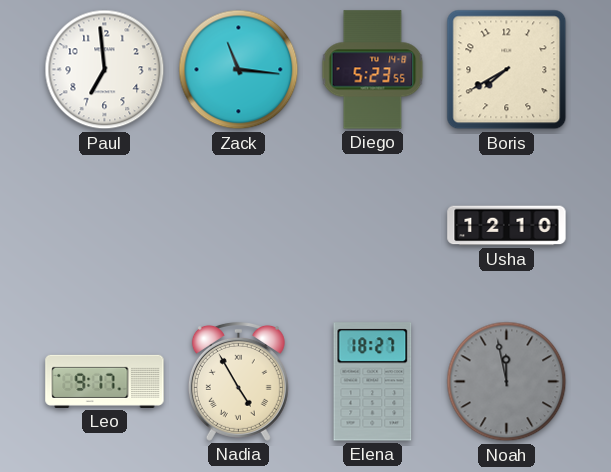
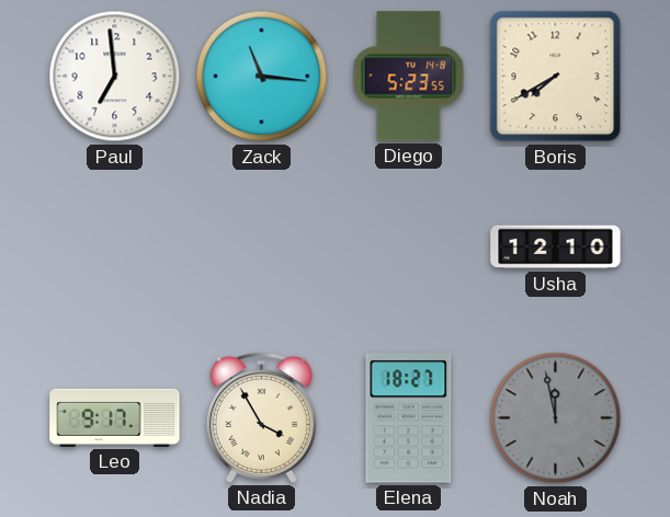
Nadia: 4:55 -> 3:55 (261, 417)
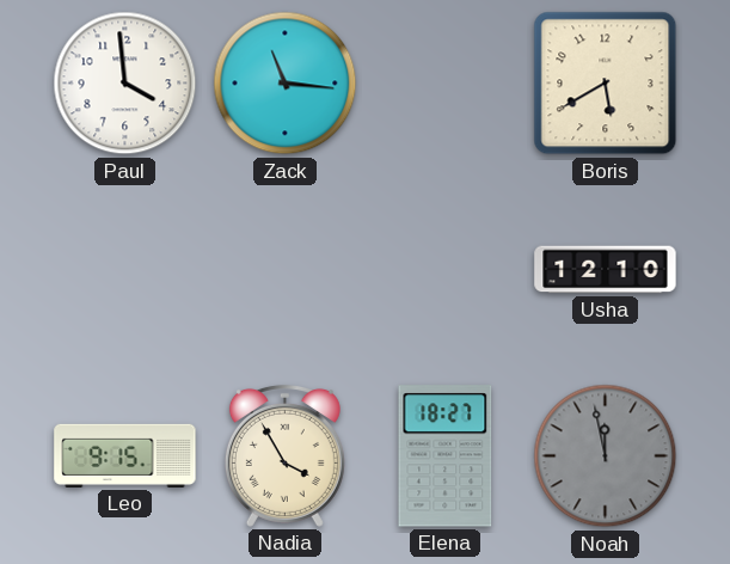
Paul: 6:59 -> 3:59 (125, 84)
Diego: 5:23 -> none (409, 77)
Boris: 7:40 -> 5:40 (606, 84)
Leo: 9:17 -> 9:15 (125, 455)
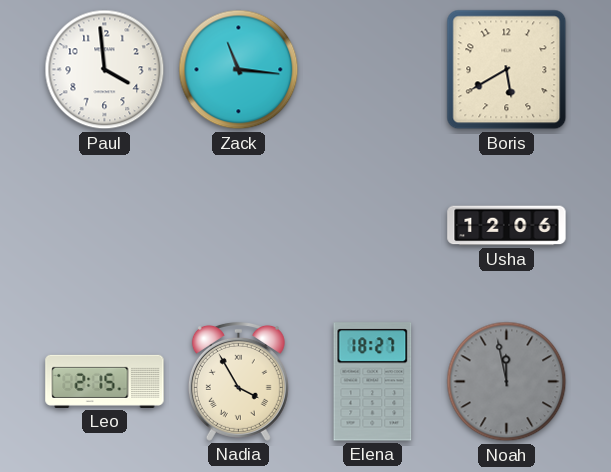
Usha: 12:10 -> 12:06 (507, 226)
Leo: 9:15 -> 2:15 (105, 381)
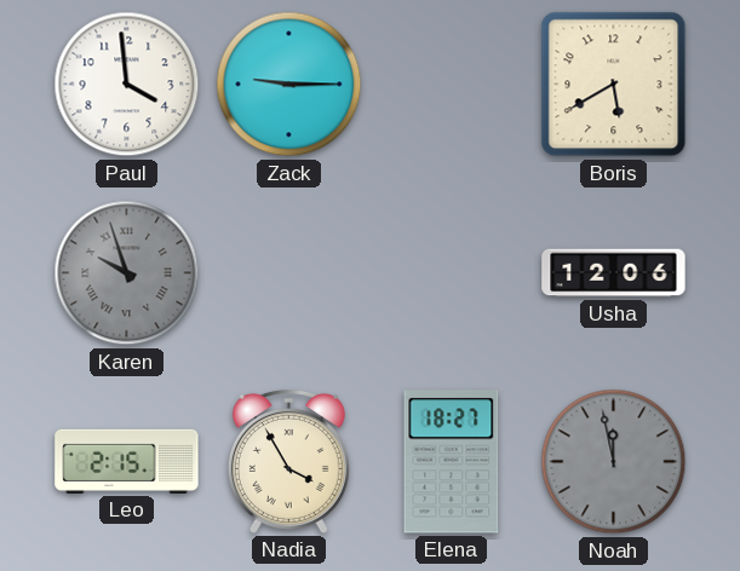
Zack: 11:16 -> 9:15 (289, 85)
Karen: none -> 9:57 (127, 273)
